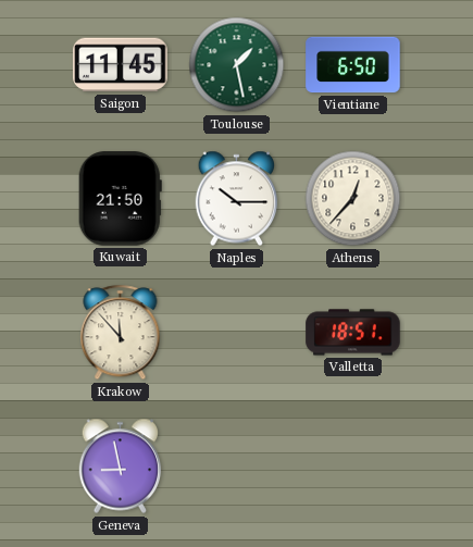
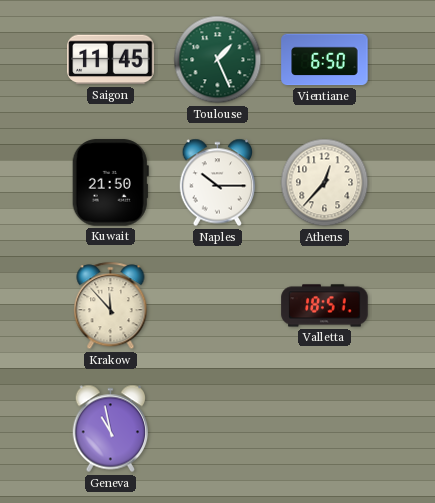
Toulouse: 1:28 -> 1:26 (218, 60)
Geneva: 8:58 -> 10:58 (111, 429)
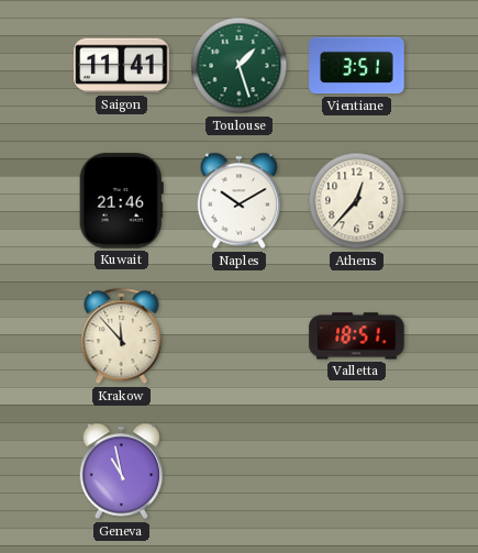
Saigon: 11:45 -> 11:41 (122, 66)
Toulouse: 1:26 -> 1:27 (240, 66)
Vientiane: 6:50 -> 3:51 (357, 66)
Kuwait: 21:50 -> 21:46 (121, 201)
Naples: 10:15 -> 10:10 (240, 201)
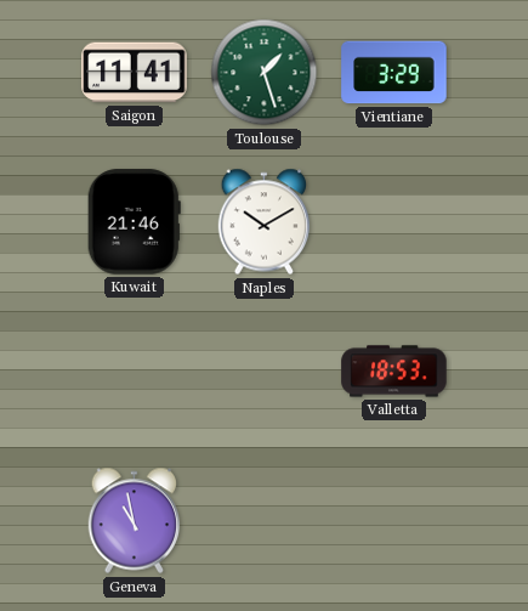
Vientiane: 3:51 -> 3:29 (394, 73)
Athens: 12:37 -> none (357, 201)
Krakow: 11:53 -> none (122, 336)
Valletta: 18:51 -> 18:53 (394, 372)
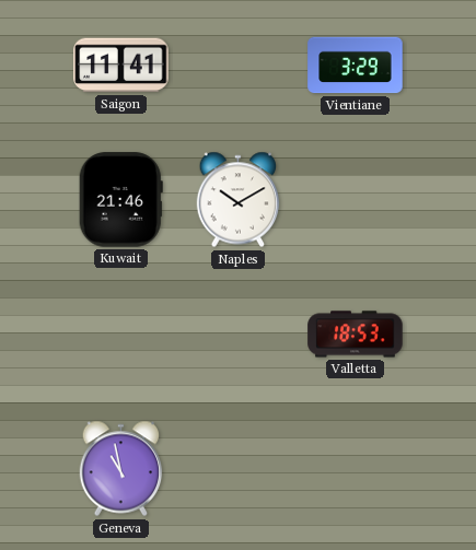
Toulouse: 1:27 -> none (265, 73)
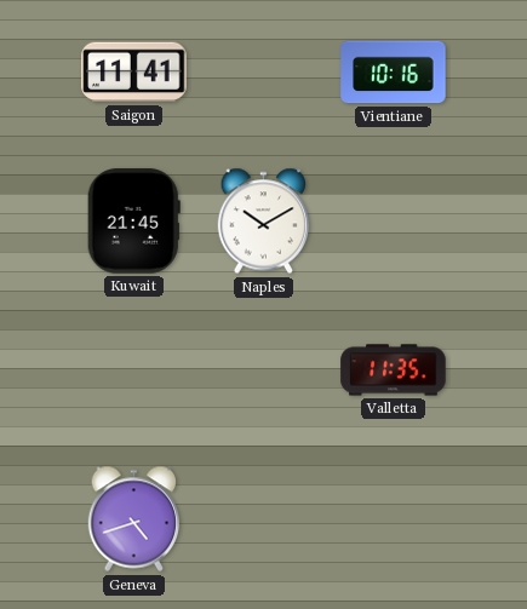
Vientiane: 3:29 -> 10:16 (394, 73)
Kuwait: 21:46 -> 21:45 (133, 222)
Valletta: 18:53 -> 11:35 (394, 370)
Geneva: 10:58 -> 4:42 (134, 519)
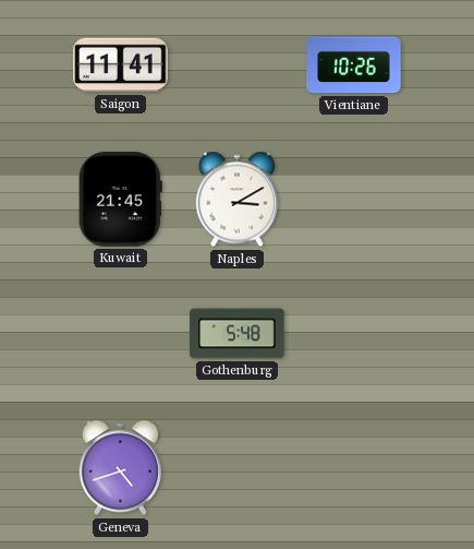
Vientiane: 10:16 -> 10:26 (354, 65)
Naples: 10:10 -> 3:10 (238, 200)
Gothenburg: none -> 5:48 (238, 334)
Valletta: 11:35 -> none (394, 370)
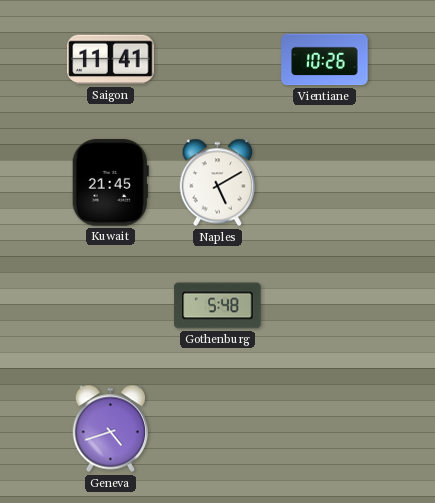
Naples: 3:10 -> 5:10 (218, 183)
